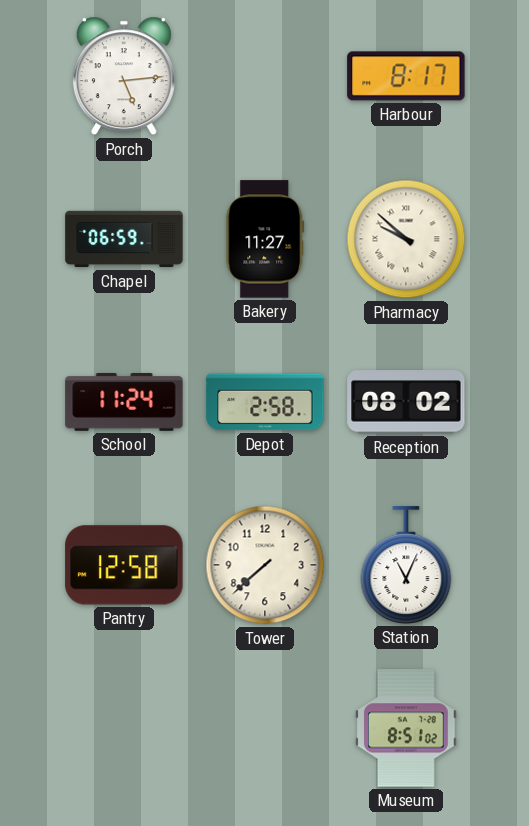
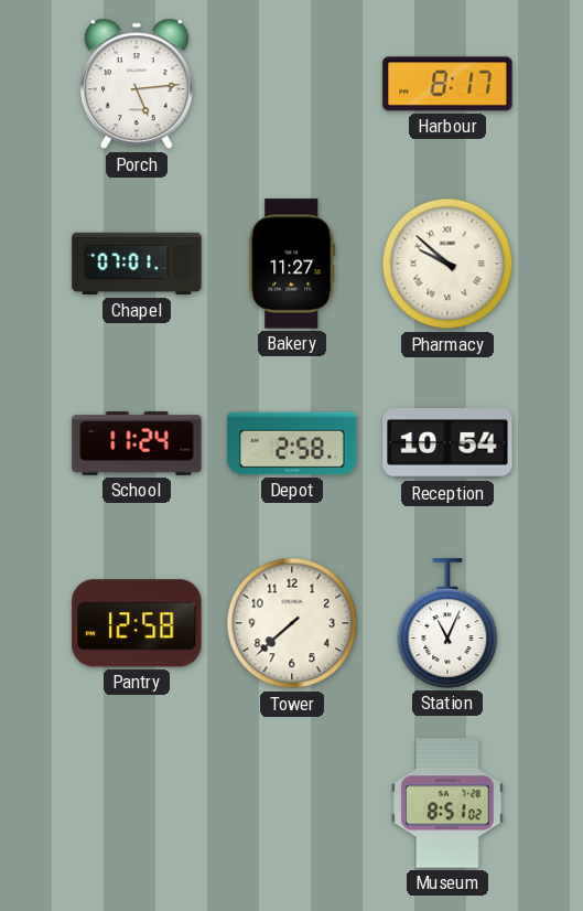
Chapel: 06:59 -> 07:01 (137, 264)
Reception: 08:02 -> 10:54 (447, 443)
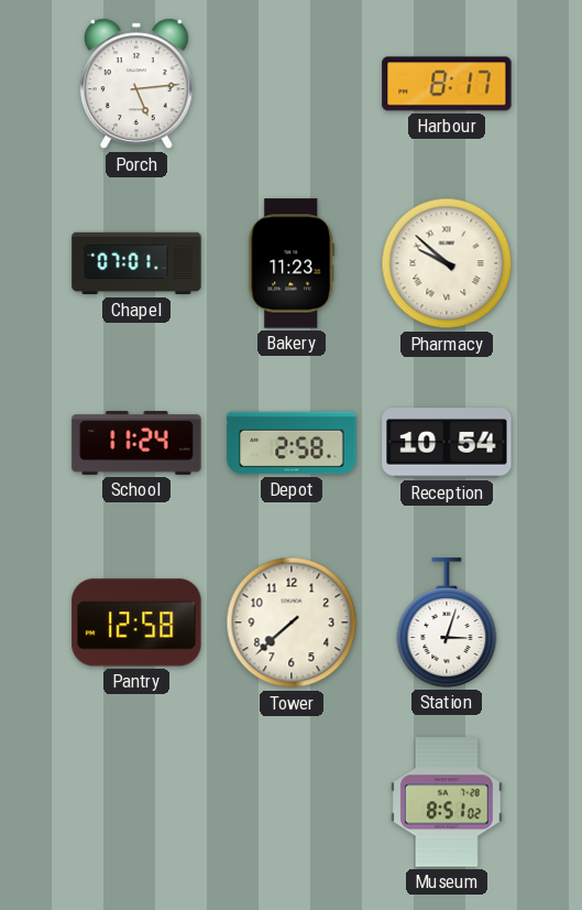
Bakery: 11:27 -> 11:23 (292, 263)
Station: 11:04 -> 3:03 (447, 622)
